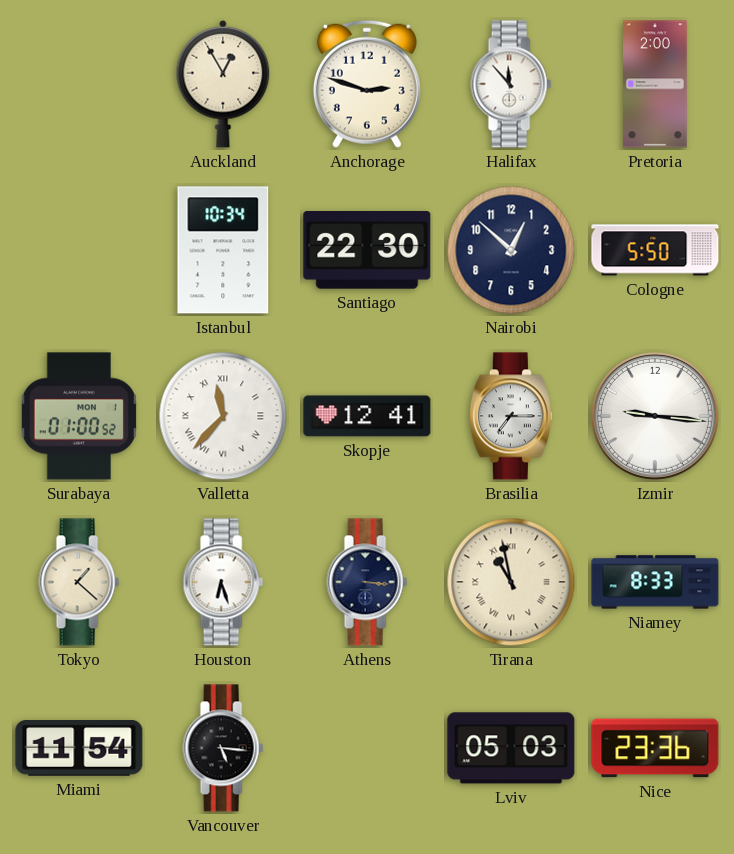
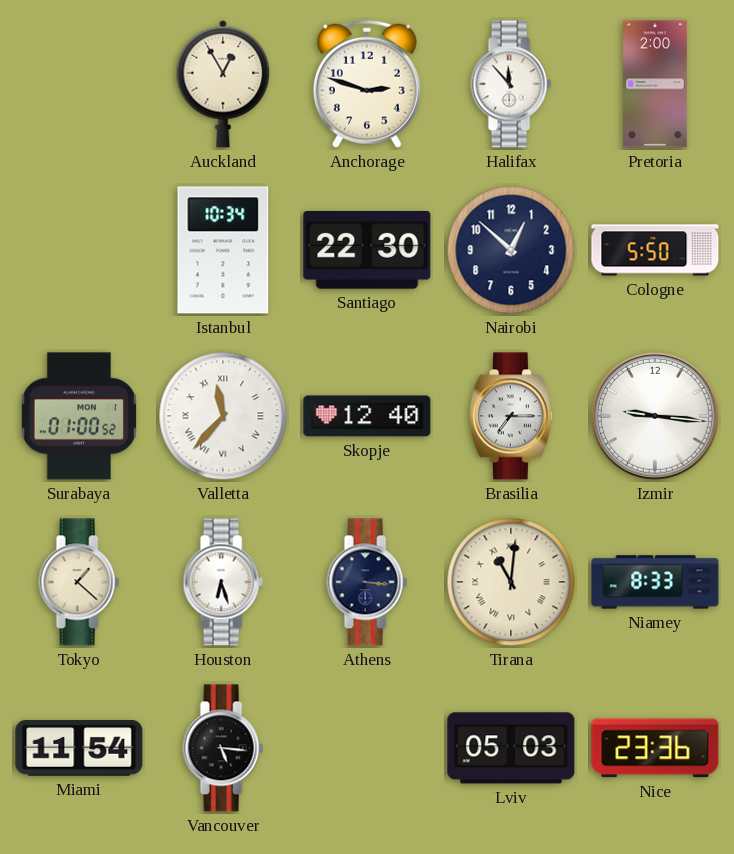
Skopje: 12:41 -> 12:40 (367, 416)
Tirana: 10:58 -> 11:01 (511, 582)
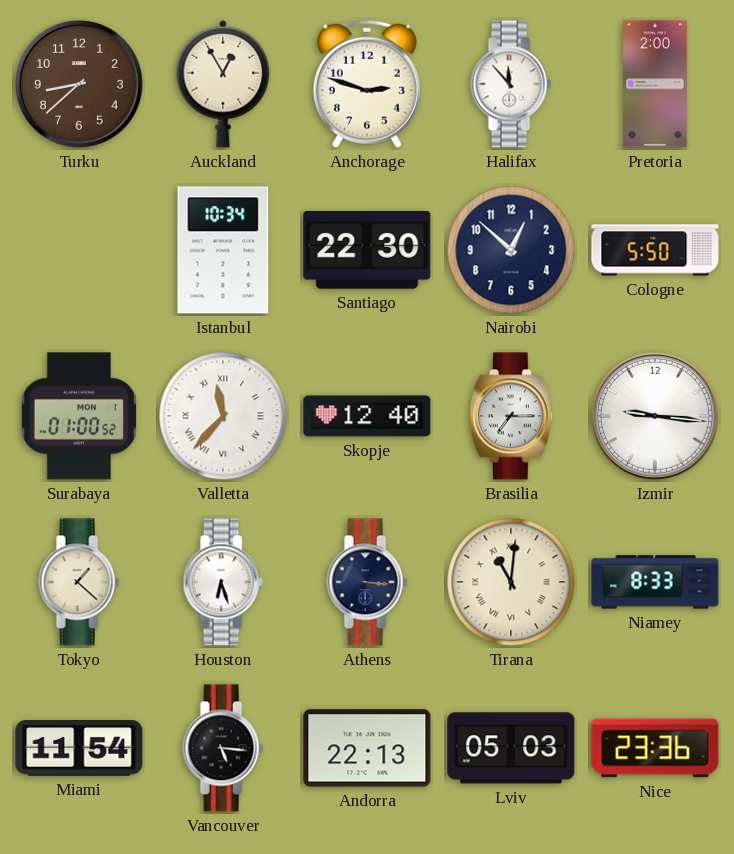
Turku: none -> 8:38 (79, 84)
Andorra: none -> 22:13 (367, 748)
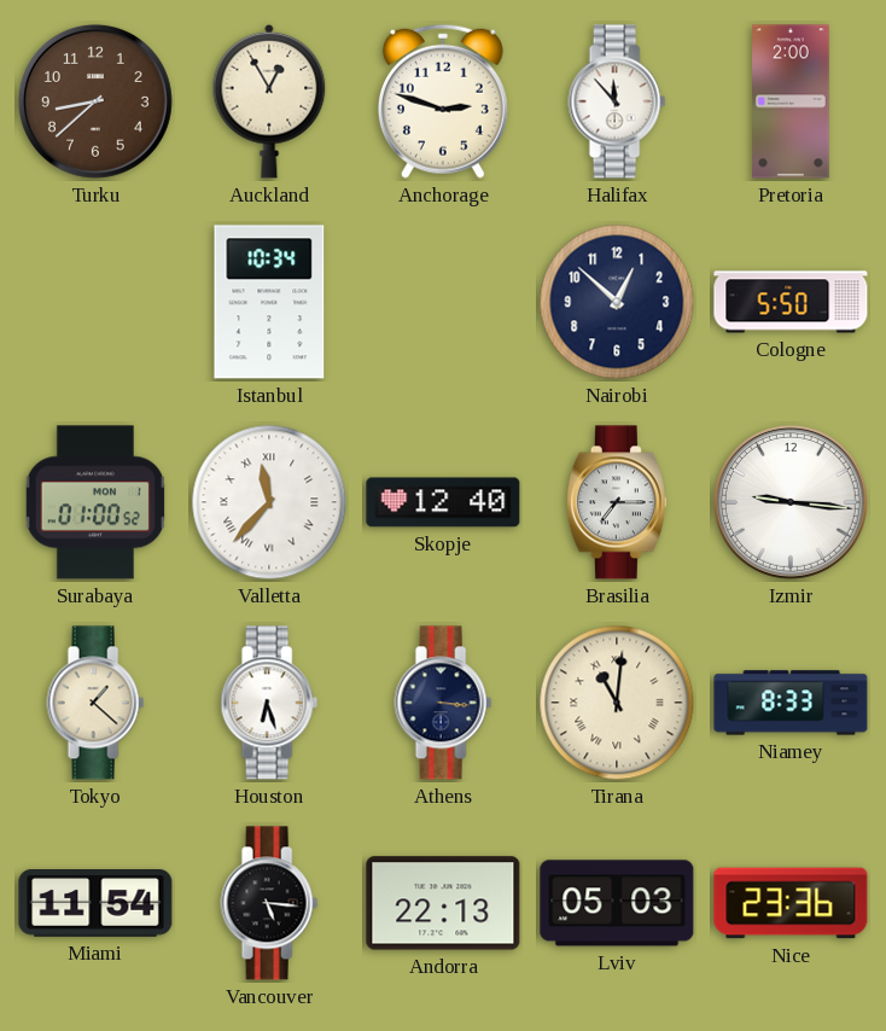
Santiago: 22:30 -> none (367, 251)
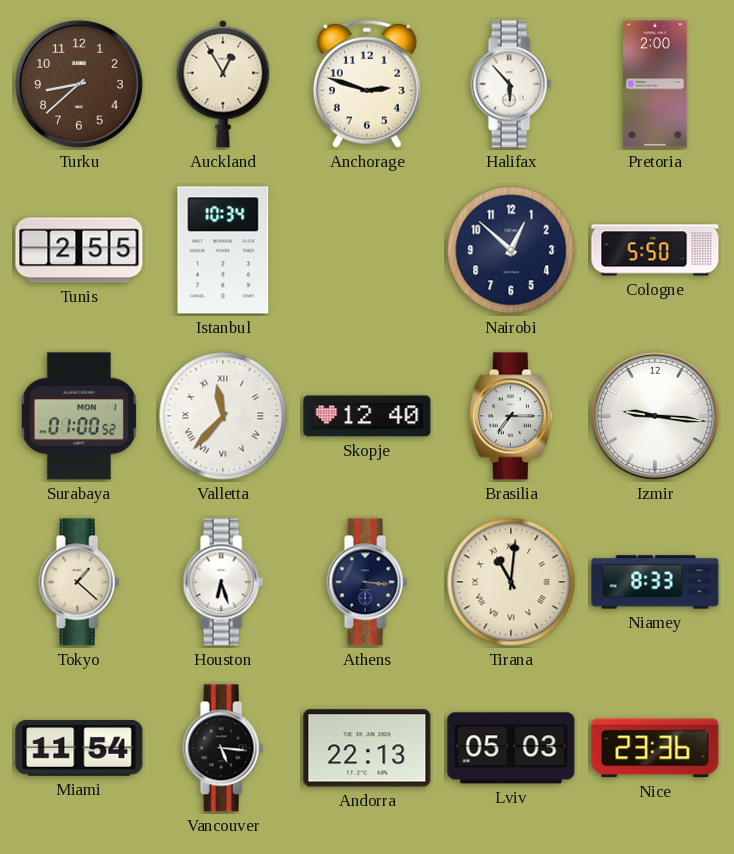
Halifax: 11:53 -> 5:53 (511, 84)
Tunis: none -> 2:55 (79, 250)
